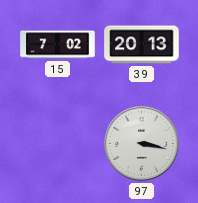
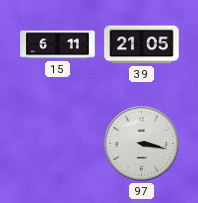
15: 7:02 -> 6:11 (58, 45)
39: 20:13 -> 21:05 (142, 45)
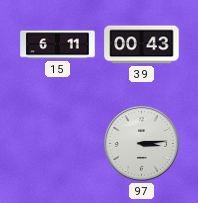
39: 21:05 -> 00:43 (142, 45)
97: 3:17 -> 3:14 (141, 143)
